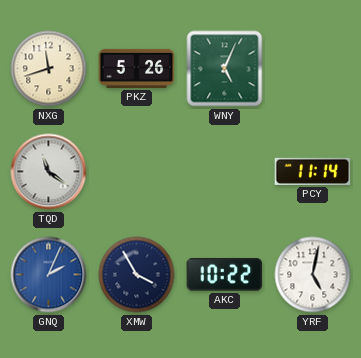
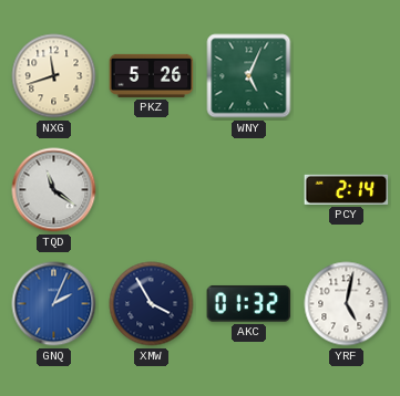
PCY: 11:14 -> 2:14 (347, 189)
AKC: 10:22 -> 01:32 (249, 303)
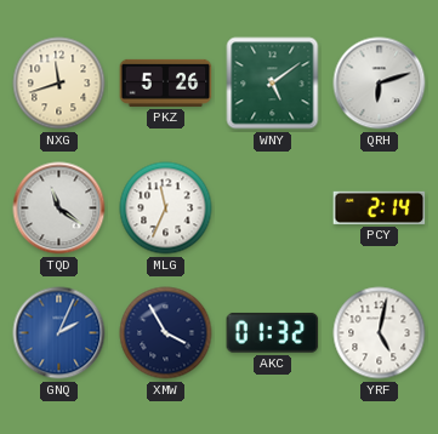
WNY: 5:04 -> 5:09 (273, 84)
QRH: none -> 6:12 (380, 84)
MLG: none -> 11:34 (166, 209)
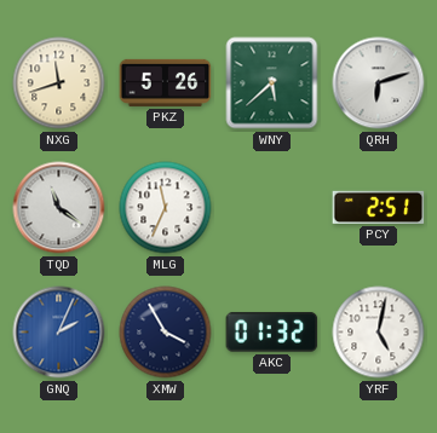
WNY: 5:09 -> 5:38 (272, 83)
PCY: 2:14 -> 2:51 (379, 207)
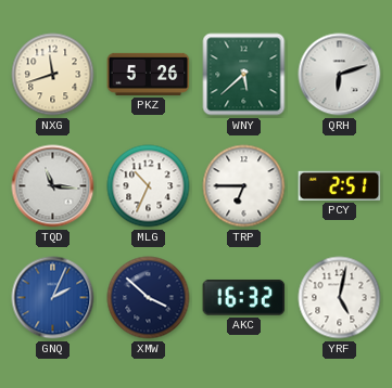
TQD: 11:21 -> 11:16 (53, 186)
MLG: 11:34 -> 10:34 (149, 186)
TRP: none -> 6:45 (244, 186)
XMW: 3:55 -> 3:52 (149, 298)
AKC: 01:32 -> 16:32 (244, 297)
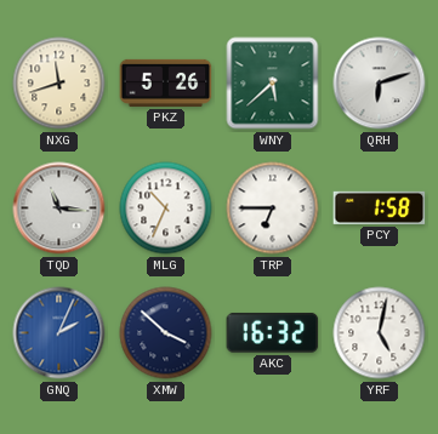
PCY: 2:51 -> 1:58 (380, 207)
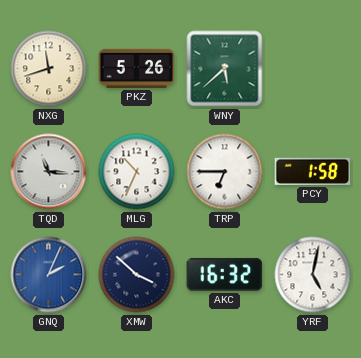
QRH: 6:12 -> none (380, 84)
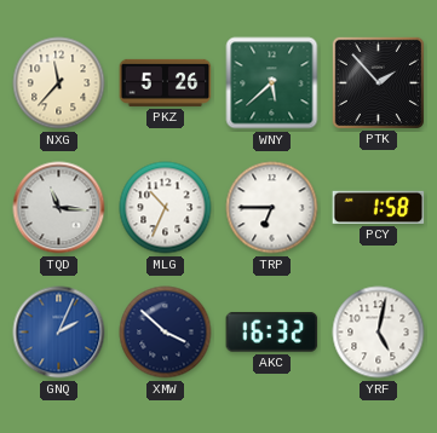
NXG: 11:42 -> 11:37 (59, 83)
PTK: none -> 1:53 (378, 82)
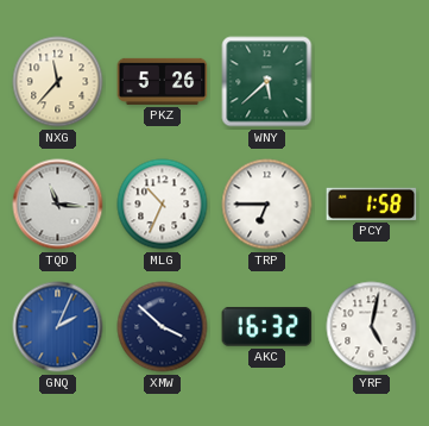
PTK: 1:53 -> none (378, 82)
